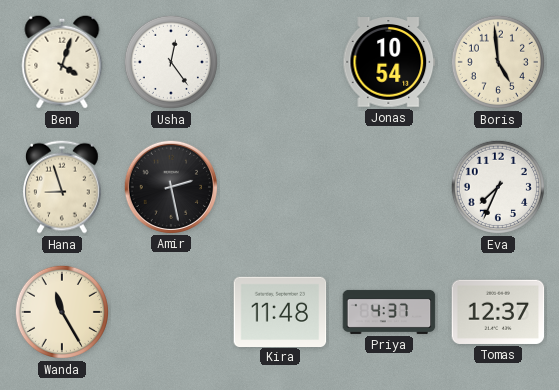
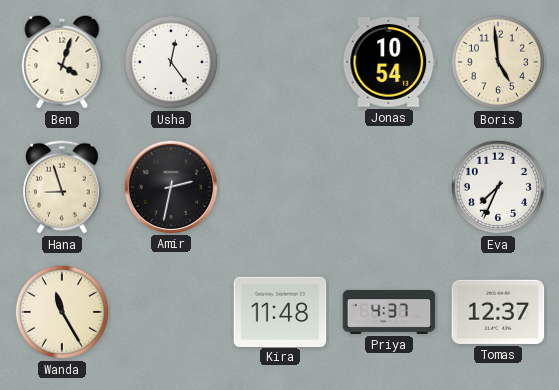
Amir: 2:28 -> 2:32 (170, 186)
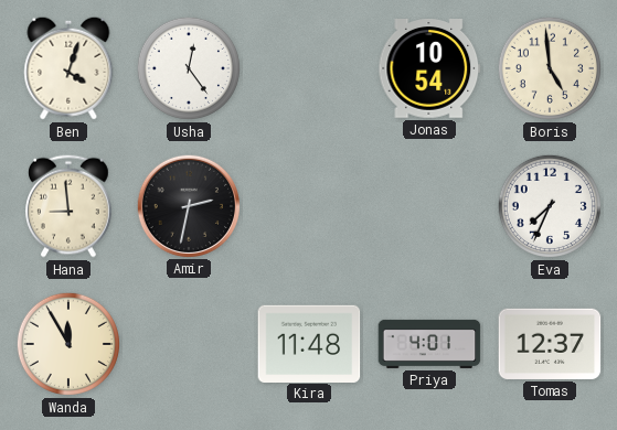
Hana: 8:57 -> 8:59 (70, 206)
Wanda: 11:25 -> 11:55 (68, 344)
Priya: 4:37 -> 4:01 (429, 344)
